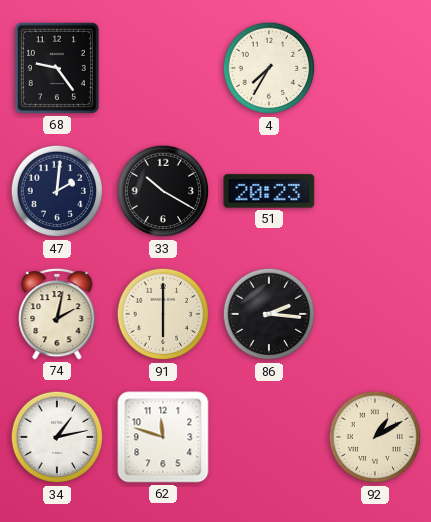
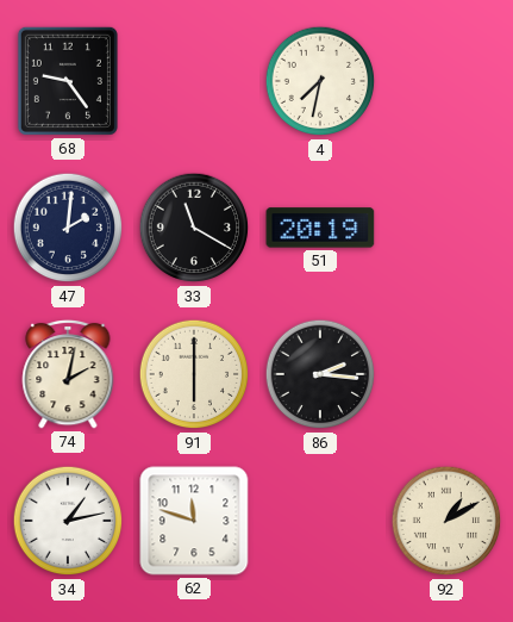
4: 7:35 -> 7:32 (320, 81)
33: 10:20 -> 11:20 (194, 228)
51: 20:23 -> 20:19 (320, 228)
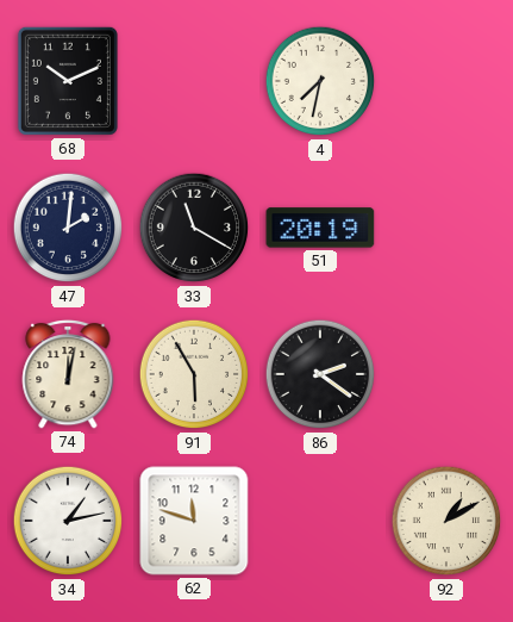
68: 9:24 -> 10:11 (68, 81)
74: 2:02 -> 12:02 (68, 374)
91: 6:00 -> 5:55 (194, 374)
86: 2:16 -> 2:21 (320, 374)
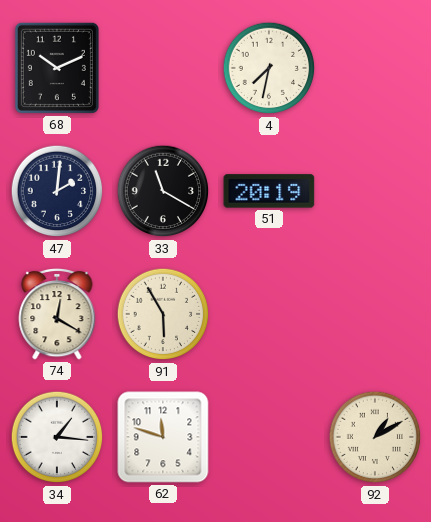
74: 12:02 -> 12:20 (57, 314)
86: 2:21 -> none (320, 374)
34: 1:13 -> 1:16 (57, 437)
